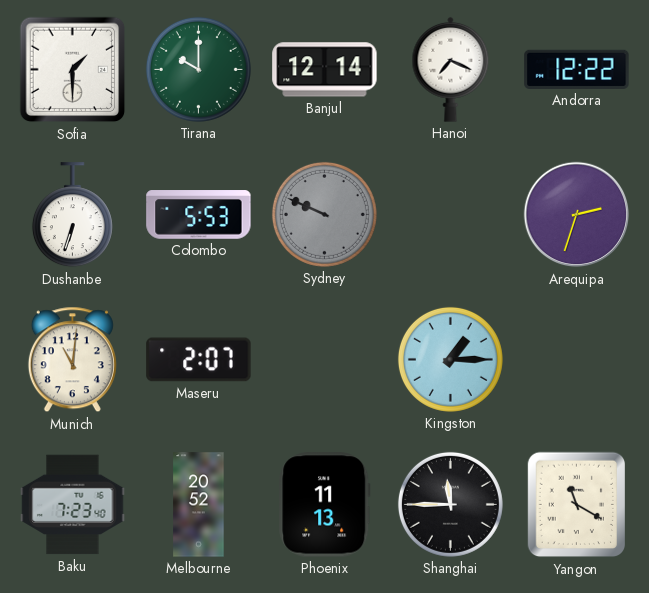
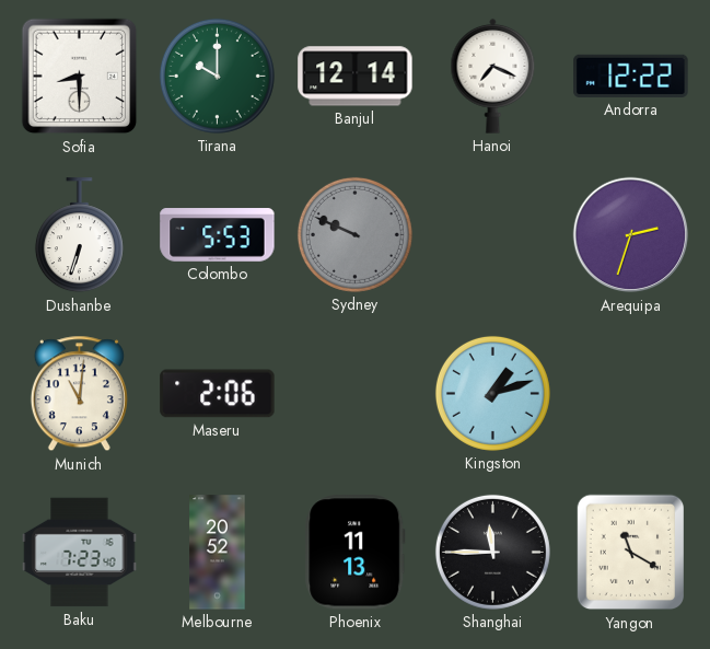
Sofia: 1:30 -> 8:30 (80, 77)
Maseru: 2:07 -> 2:06 (218, 394)
Kingston: 1:15 -> 1:12 (492, 393)
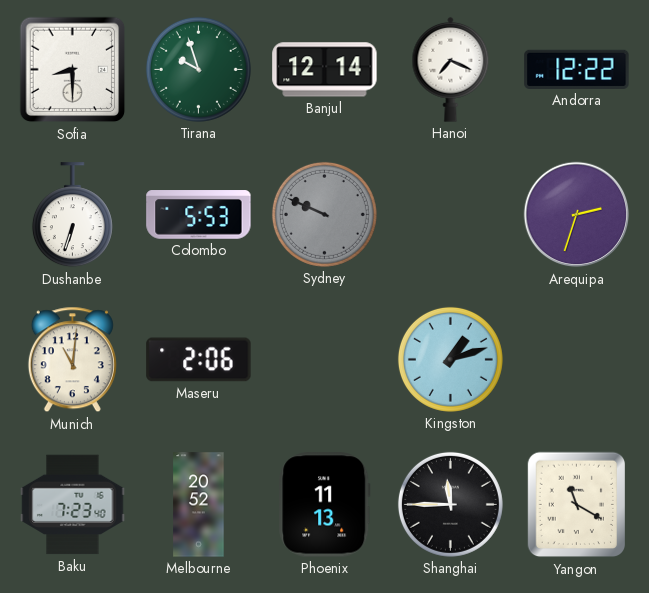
Tirana: 10:00 -> 9:57 (198, 69)
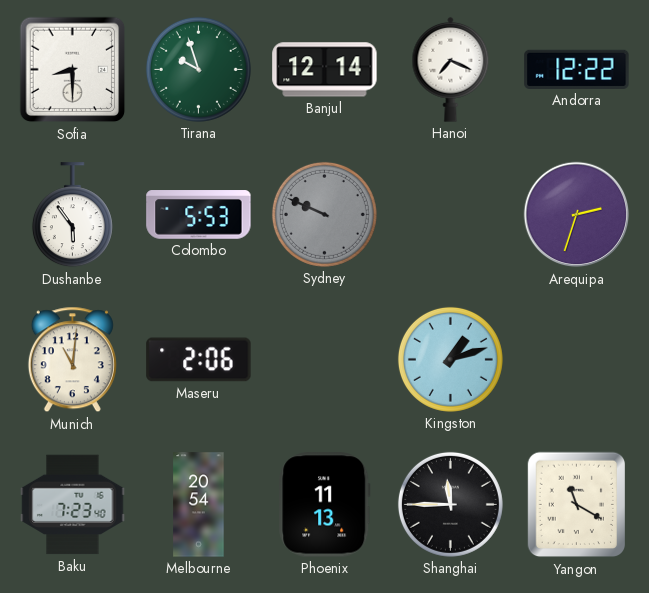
Dushanbe: 6:33 -> 5:54 (72, 215)
Melbourne: 20:52 -> 20:54 (199, 505)
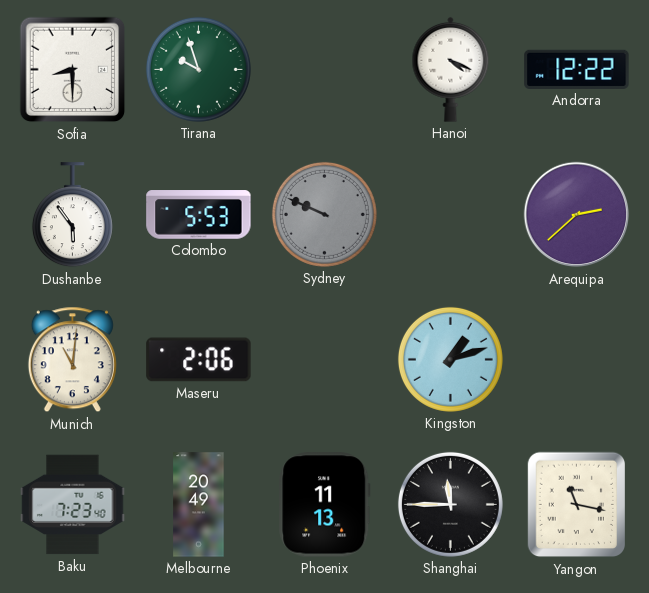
Banjul: 12:14 -> none (325, 70)
Hanoi: 7:19 -> 4:19 (451, 69)
Arequipa: 2:33 -> 2:38 (577, 215)
Melbourne: 20:54 -> 20:49 (199, 505)
Yangon: 11:20 -> 11:17 (576, 505)
